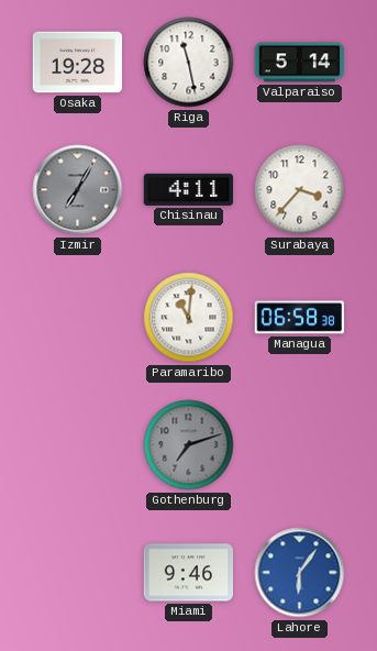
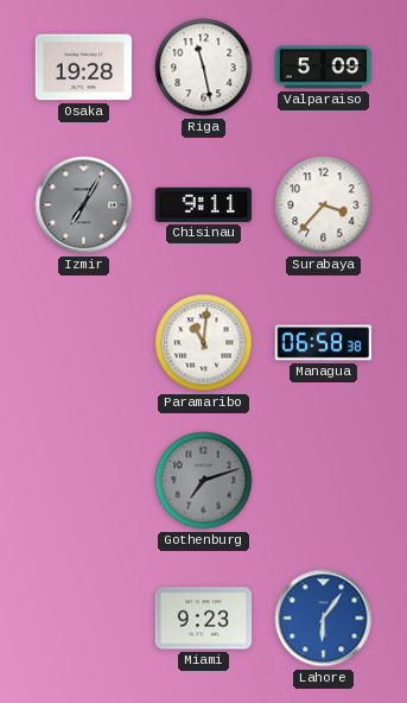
Valparaiso: 5:14 -> 5:09 (324, 68)
Chisinau: 4:11 -> 9:11 (204, 204)
Miami: 9:46 -> 9:23 (204, 619)
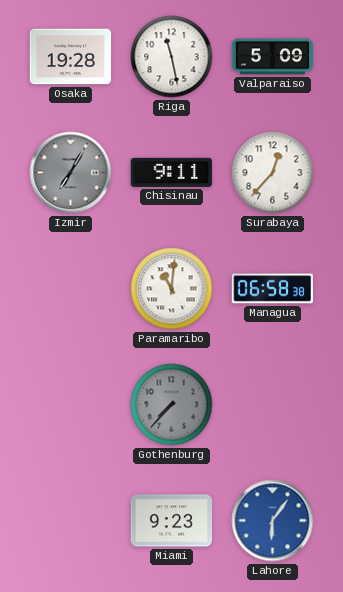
Surabaya: 3:37 -> 12:37 (273, 173)
Gothenburg: 7:12 -> 7:37 (172, 405)
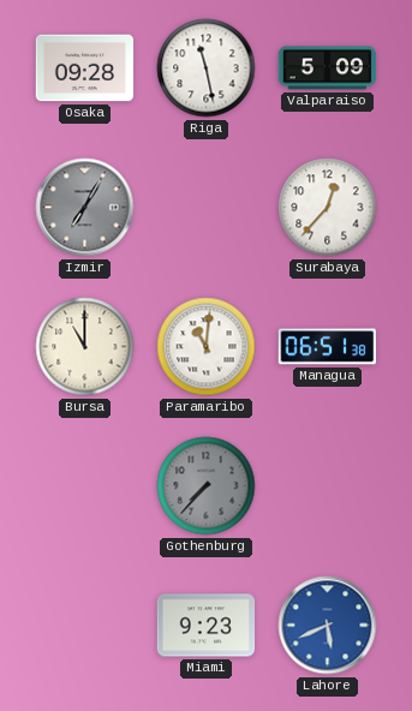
Osaka: 19:28 -> 09:28 (85, 68)
Chisinau: 9:11 -> none (172, 172)
Bursa: none -> 11:00 (85, 347)
Managua: 06:58 -> 06:51 (328, 347)
Lahore: 6:06 -> 5:41 (328, 626)
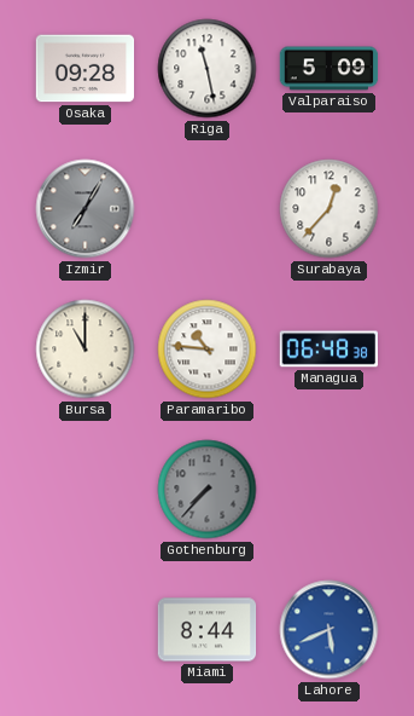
Paramaribo: 11:01 -> 10:46 (208, 350)
Managua: 06:51 -> 06:48 (330, 350)
Miami: 9:23 -> 8:44 (208, 630)
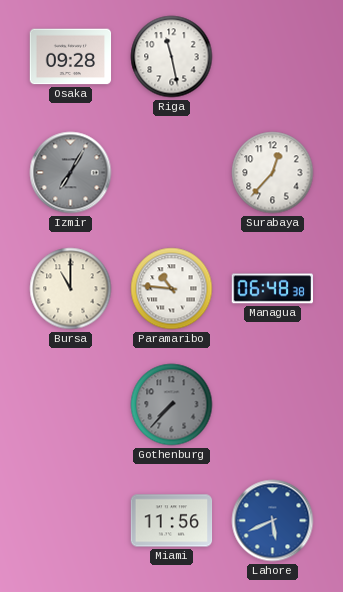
Valparaiso: 5:09 -> none (330, 69)
Miami: 8:44 -> 11:56 (172, 521)
